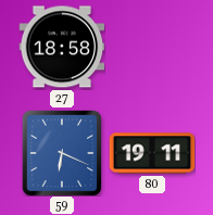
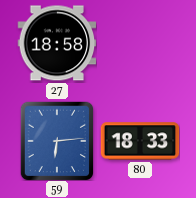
59: 6:19 -> 6:14 (57, 141)
80: 19:11 -> 18:33 (140, 141)
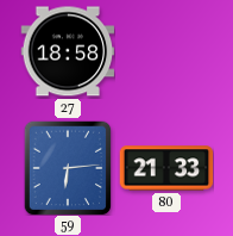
80: 18:33 -> 21:33 (166, 168)
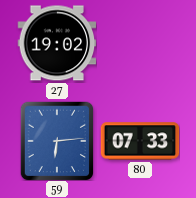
27: 18:58 -> 19:02 (57, 43)
80: 21:33 -> 07:33 (140, 141)
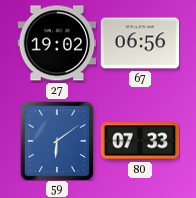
67: none -> 06:56 (140, 43)
59: 6:14 -> 6:09 (57, 141)
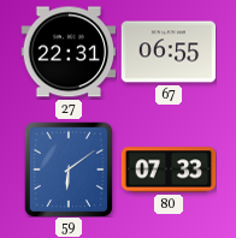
27: 19:02 -> 22:31 (69, 52)
67: 06:56 -> 06:55 (169, 52)
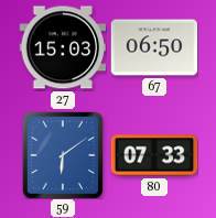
27: 22:31 -> 15:03 (63, 47)
67: 06:55 -> 06:50 (154, 47)
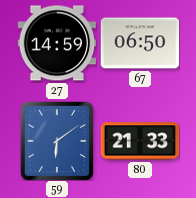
27: 15:03 -> 14:59 (57, 43)
80: 07:33 -> 21:33 (140, 141)
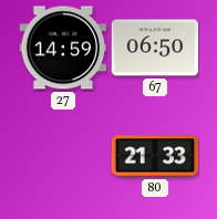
59: 6:09 -> none (57, 141)
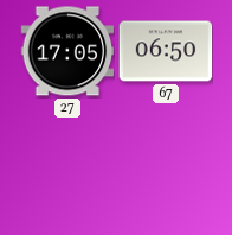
27: 14:59 -> 17:05 (67, 51)
80: 21:33 -> none (155, 156)
